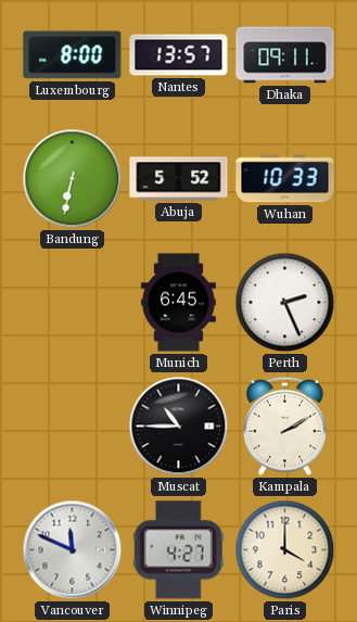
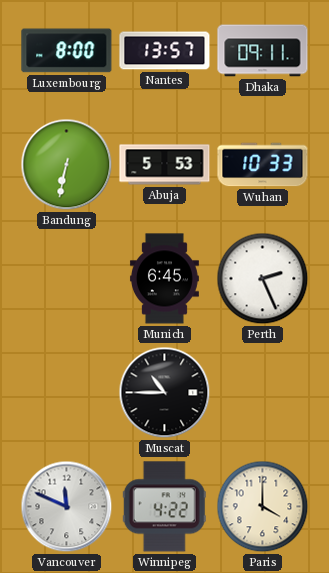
Abuja: 5:52 -> 5:53 (165, 165)
Kampala: 2:10 -> none (284, 426)
Winnipeg: 4:27 -> 4:22 (164, 507)
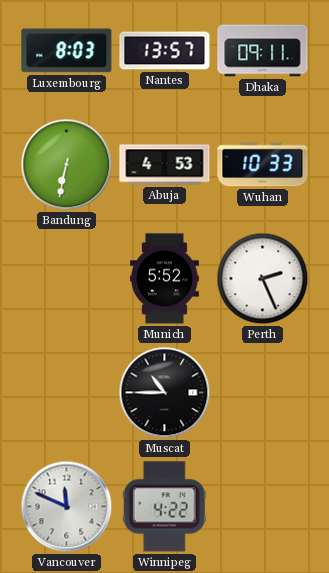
Luxembourg: 8:00 -> 8:03 (67, 51)
Abuja: 5:53 -> 4:53 (165, 165)
Munich: 6:45 -> 5:52 (164, 279)
Paris: 4:00 -> none (263, 507)
